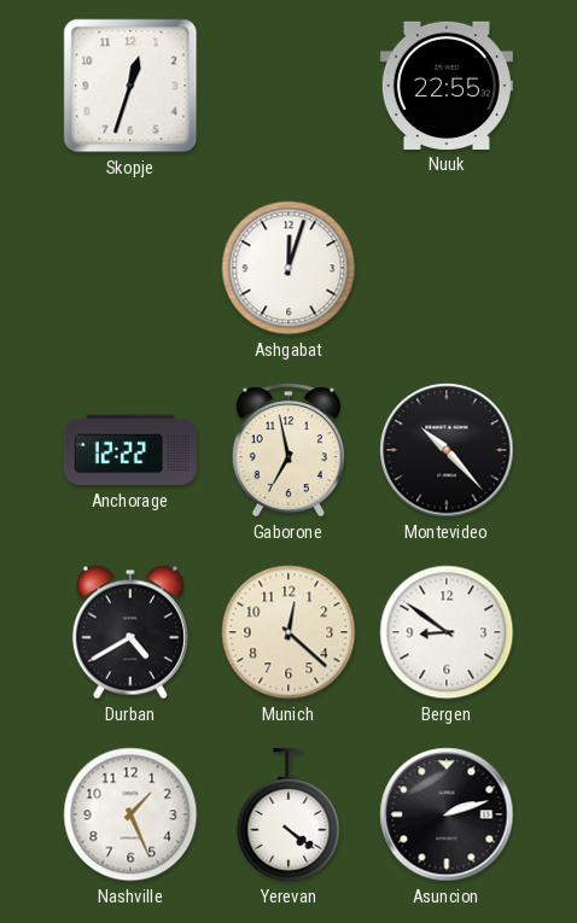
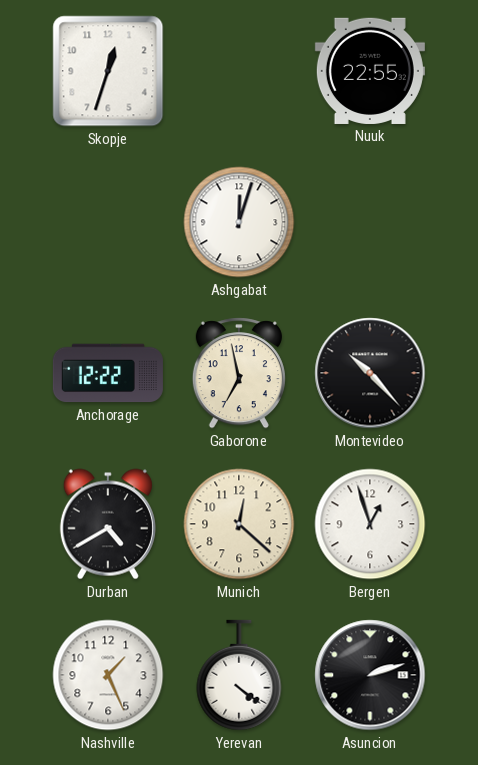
Bergen: 8:51 -> 12:57 (370, 524)
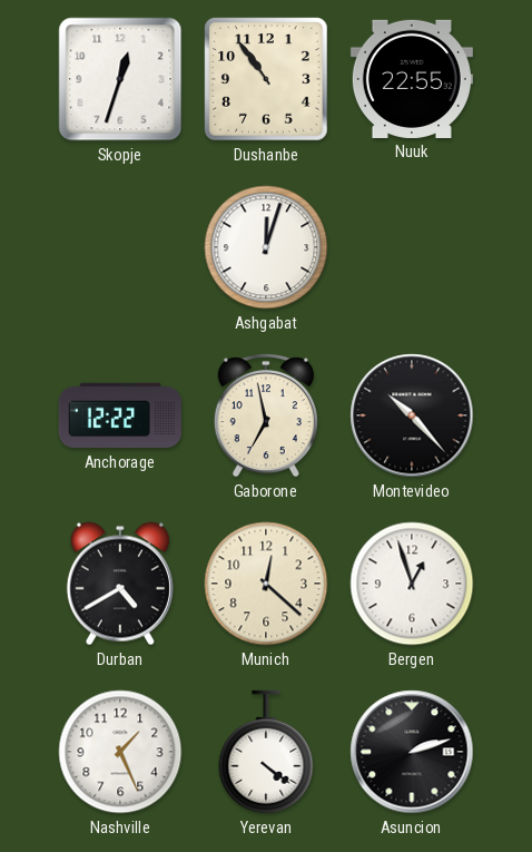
Dushanbe: none -> 10:54 (266, 79)
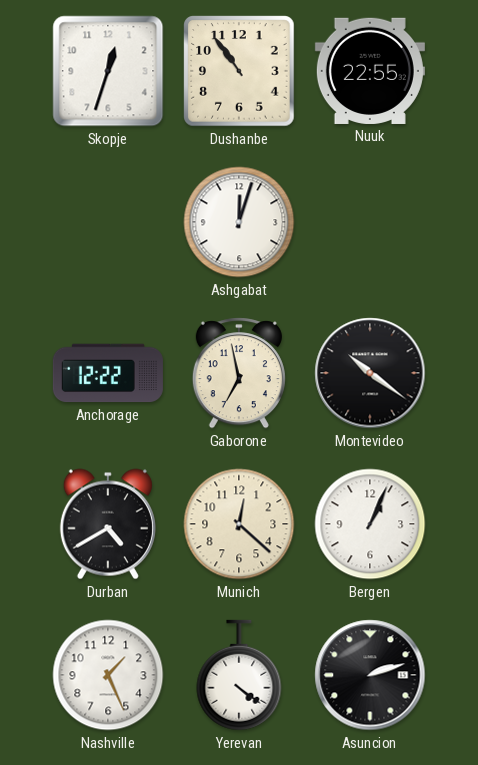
Montevideo: 10:23 -> 10:21 (370, 373)
Bergen: 12:57 -> 1:04 (370, 524)
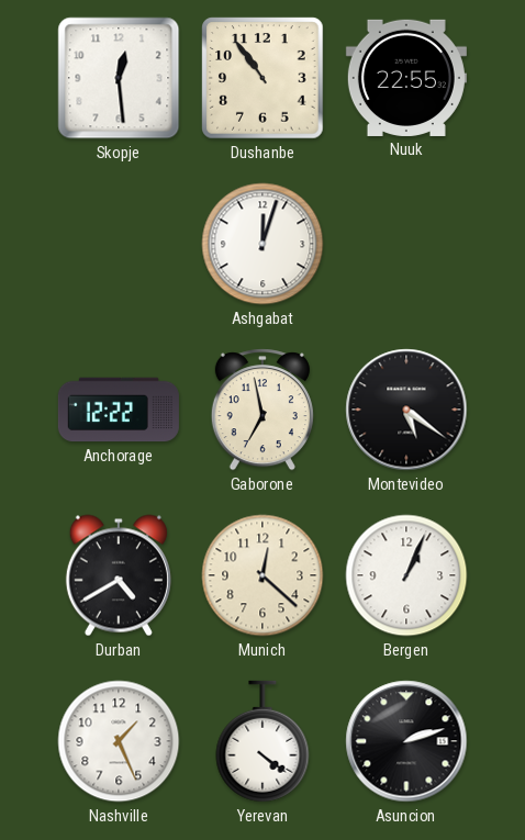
Skopje: 12:33 -> 12:29 (119, 78)
Montevideo: 10:21 -> 5:21 (406, 410)
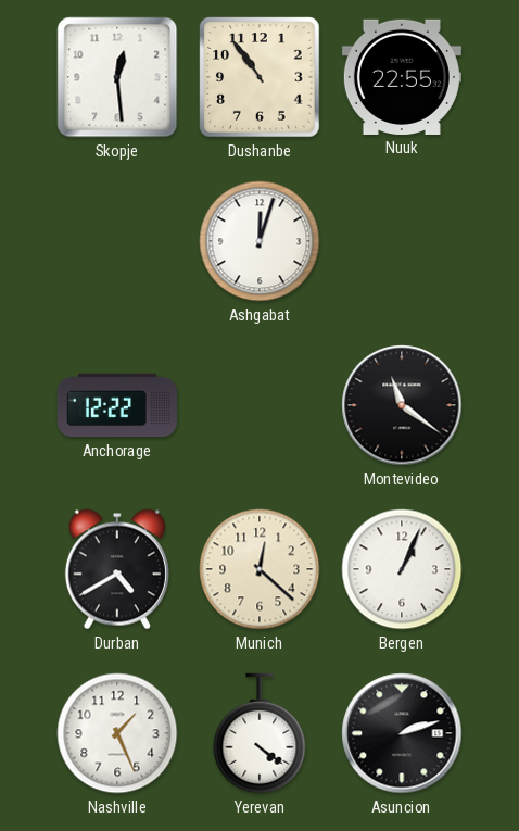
Gaborone: 6:58 -> none (262, 410)
Montevideo: 5:21 -> 11:21 (402, 405)
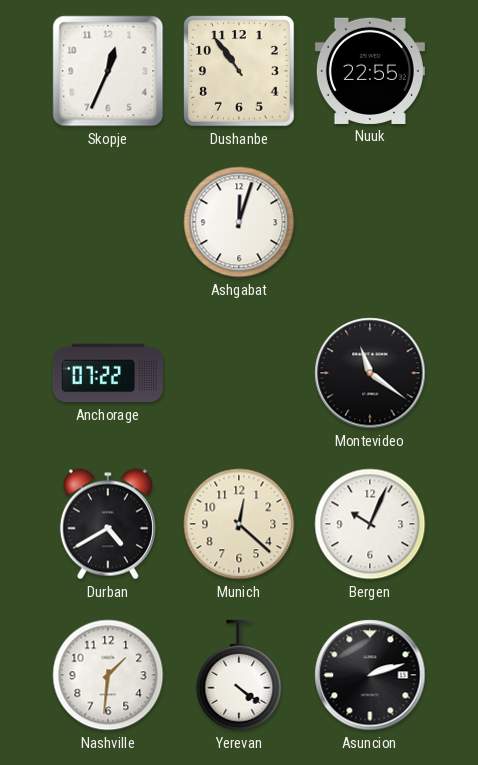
Skopje: 12:29 -> 12:34 (108, 71)
Anchorage: 12:22 -> 07:22 (108, 373)
Bergen: 1:04 -> 10:04 (370, 524)
Nashville: 1:26 -> 1:31 (108, 675)
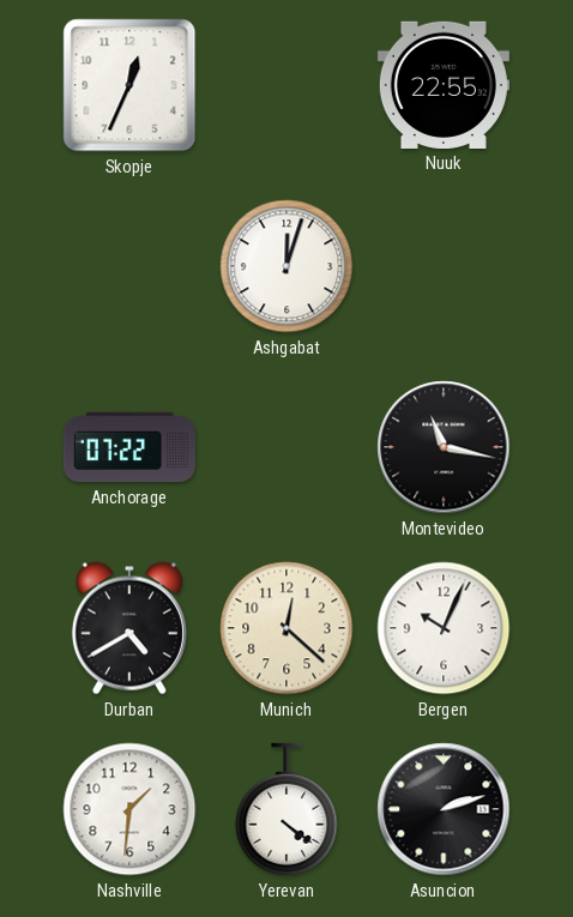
Dushanbe: 10:54 -> none (239, 71)
Montevideo: 11:21 -> 11:17 (444, 447)
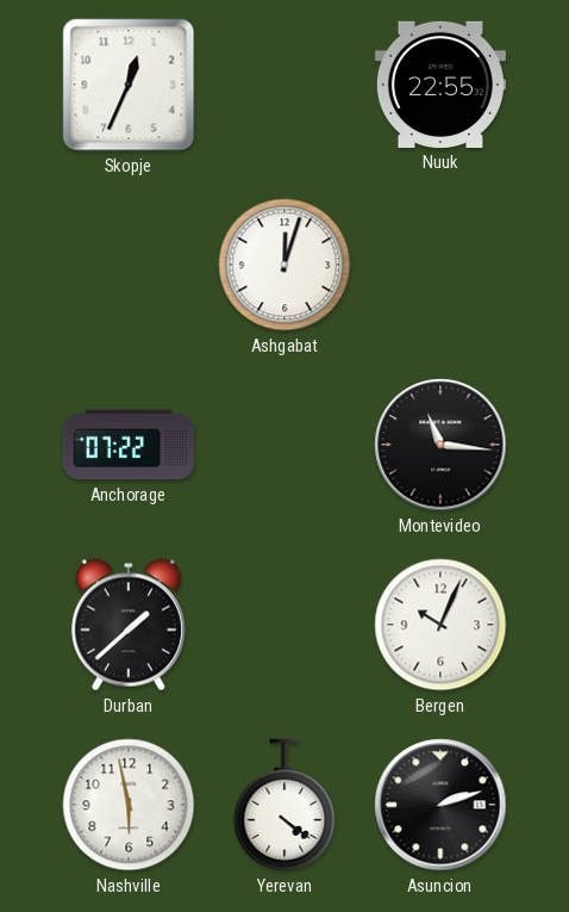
Montevideo: 11:17 -> 11:16 (440, 445)
Durban: 4:40 -> 1:38 (129, 625)
Munich: 12:22 -> none (286, 628)
Nashville: 1:31 -> 5:58 (129, 805)
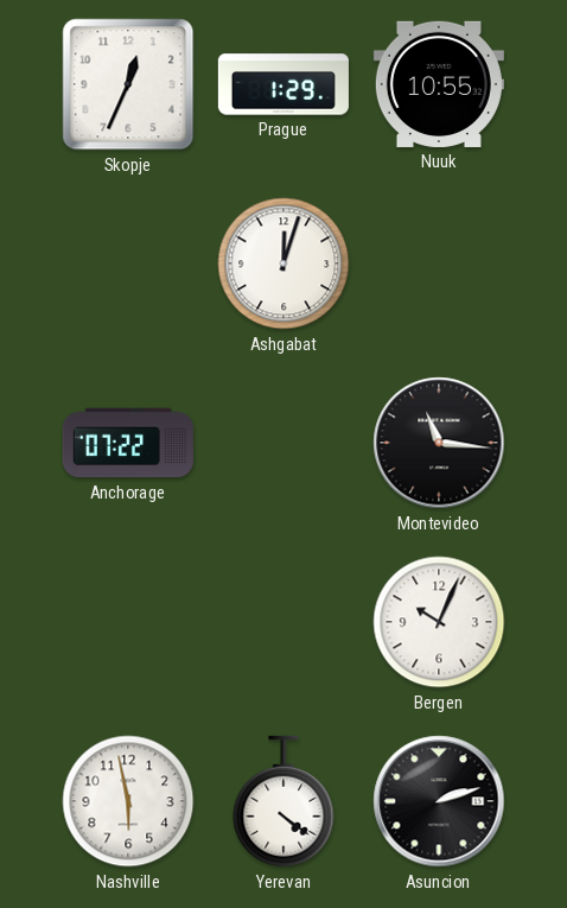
Prague: none -> 1:29 (283, 84)
Nuuk: 22:55 -> 10:55 (439, 84)
Durban: 1:38 -> none (129, 625)
